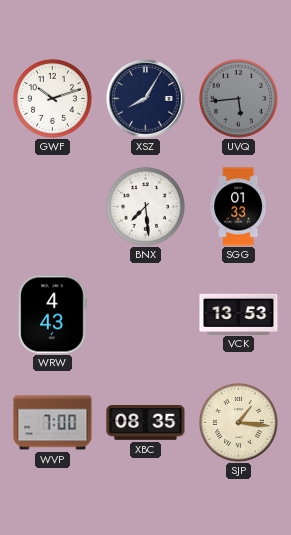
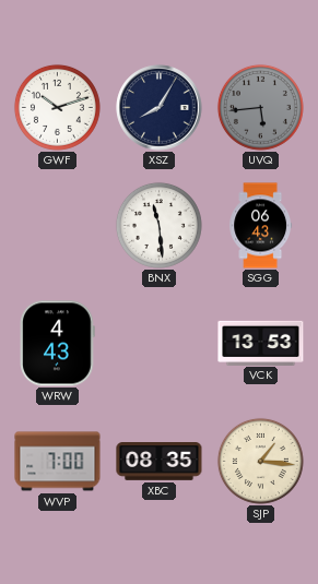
BNX: 7:29 -> 11:29 (158, 225)
SGG: 01:33 -> 06:43 (261, 226)
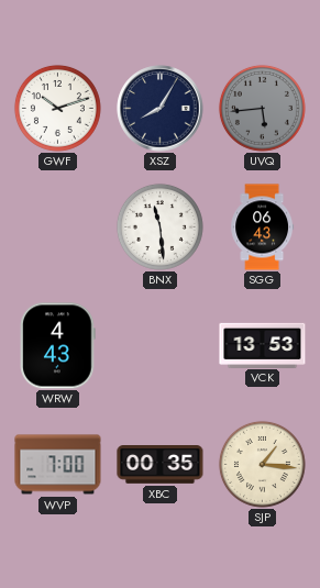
XBC: 08:35 -> 00:35 (161, 465)
